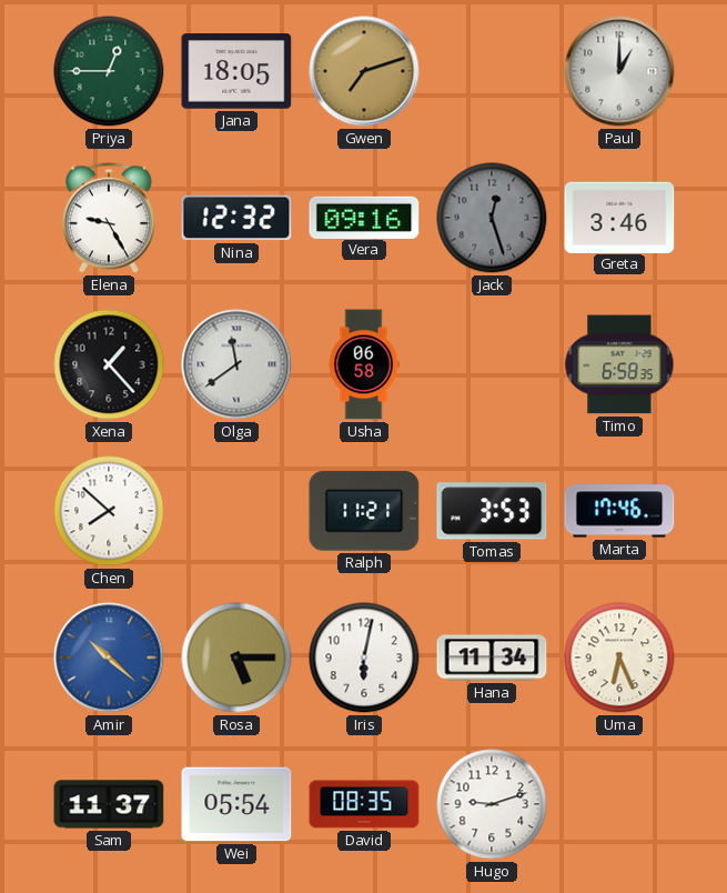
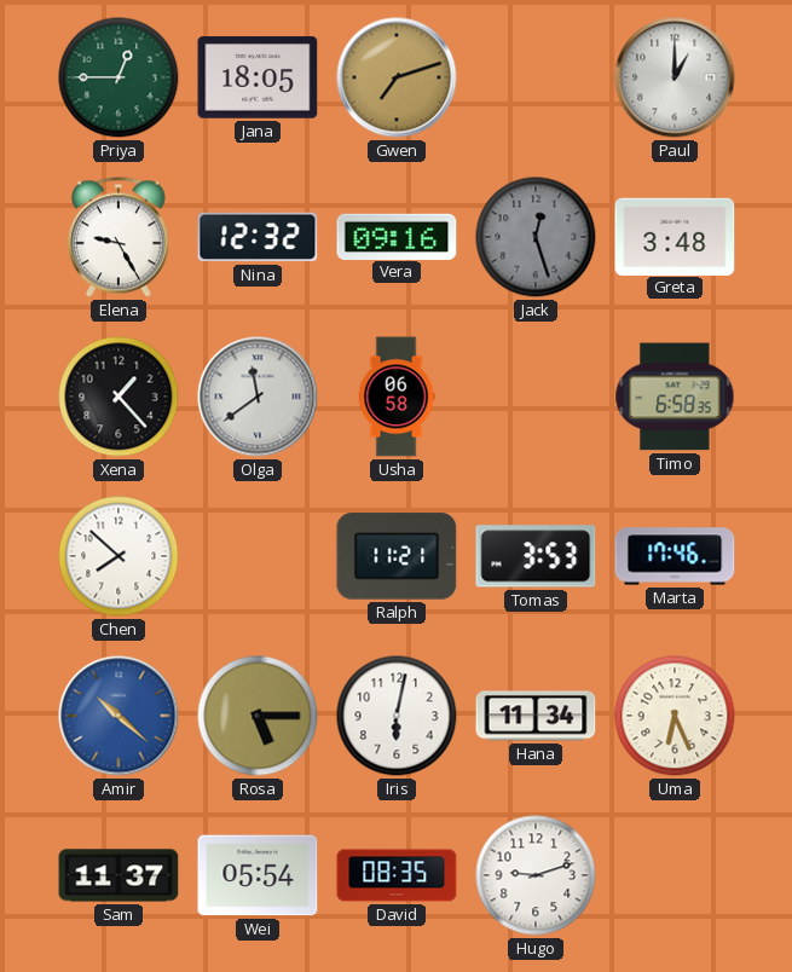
Greta: 3:46 -> 3:48 (675, 236)
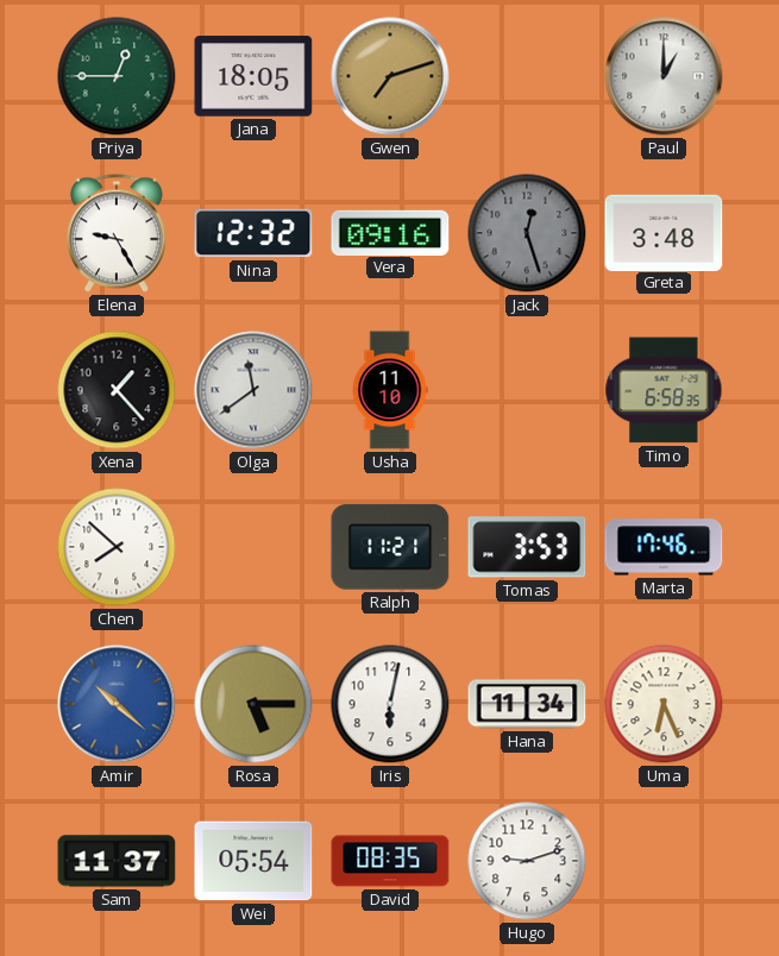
Usha: 06:58 -> 11:10 (390, 390)
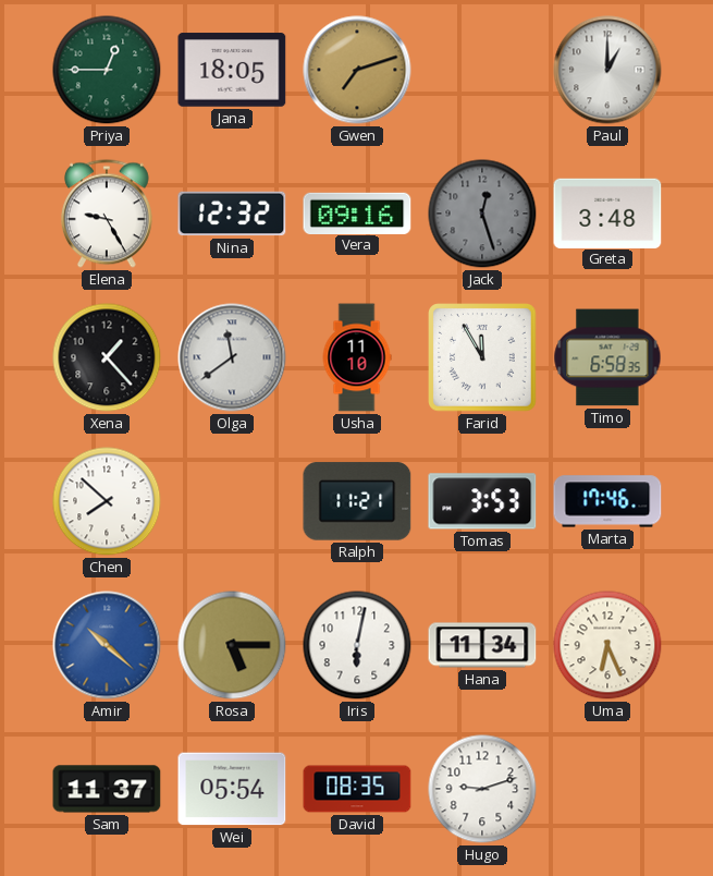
Farid: none -> 11:55 (482, 357)
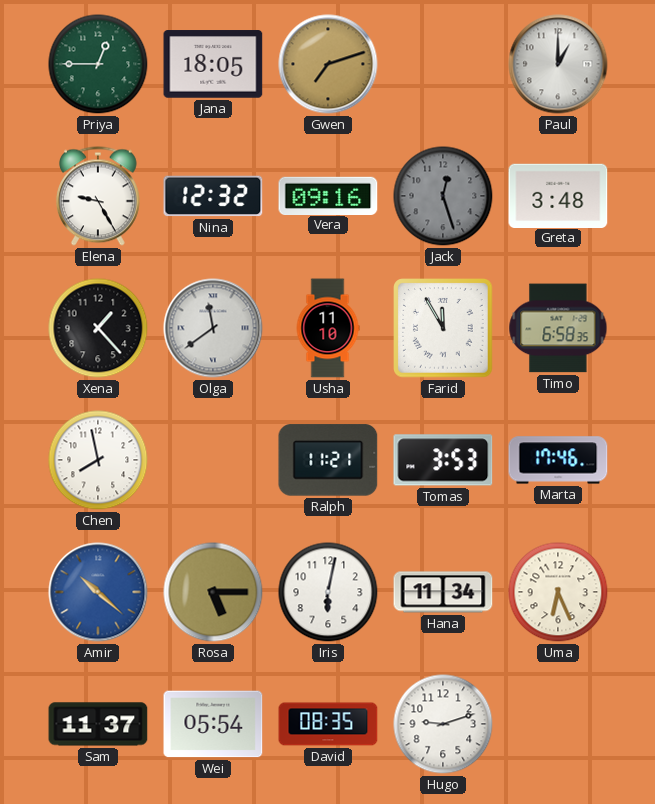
Chen: 7:52 -> 7:58 (98, 460)
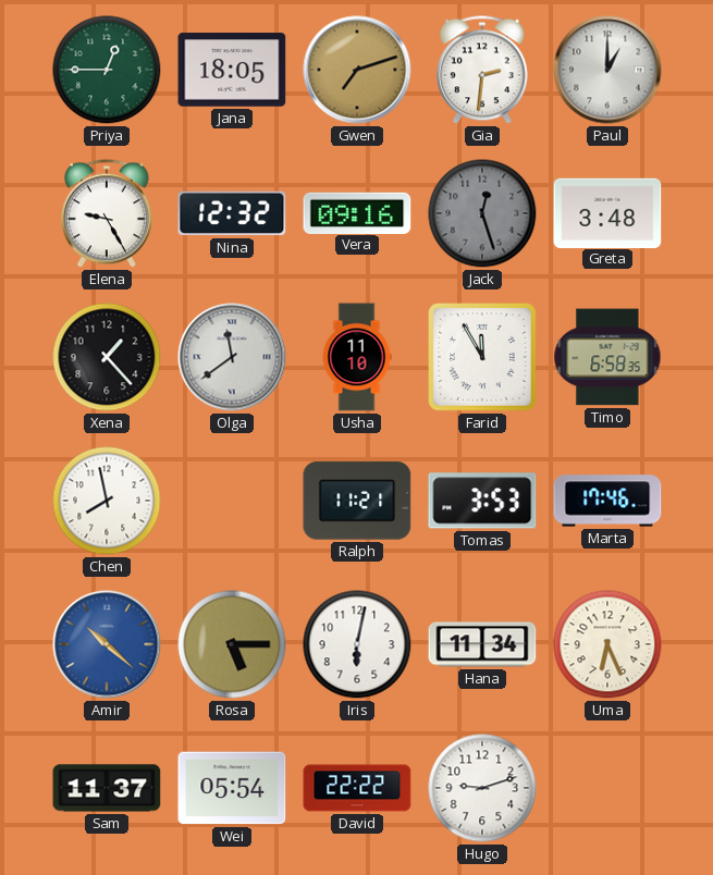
Gia: none -> 2:31 (482, 70)
David: 08:35 -> 22:22 (357, 788)
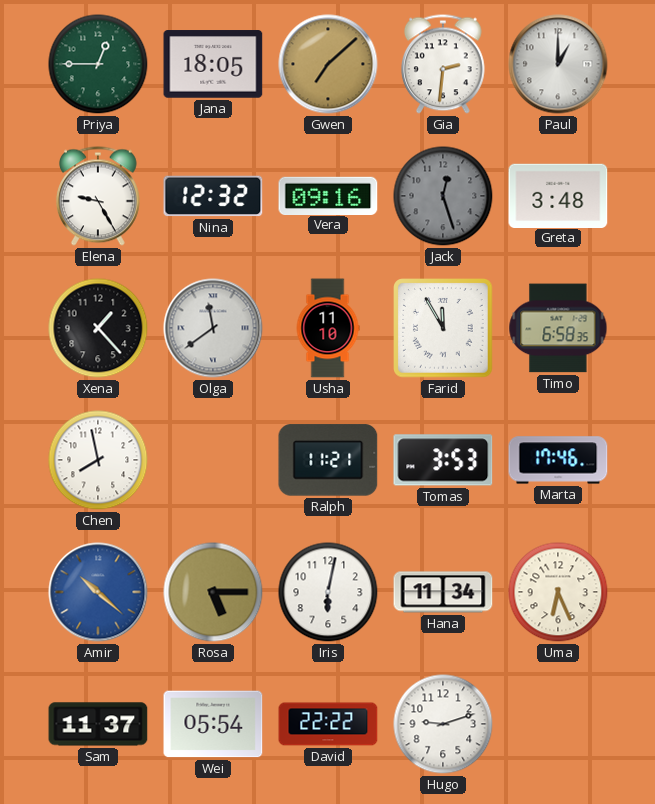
Gwen: 7:12 -> 7:08 (328, 64)
